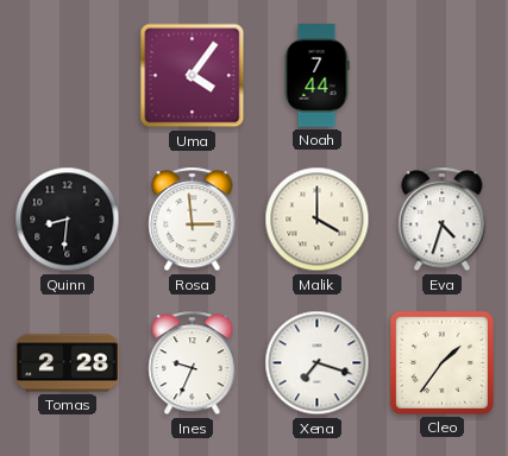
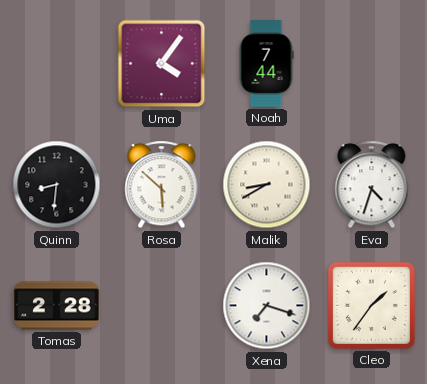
Rosa: 2:59 -> 5:52 (162, 185)
Malik: 4:00 -> 8:40 (267, 185)
Ines: 9:34 -> none (193, 363)
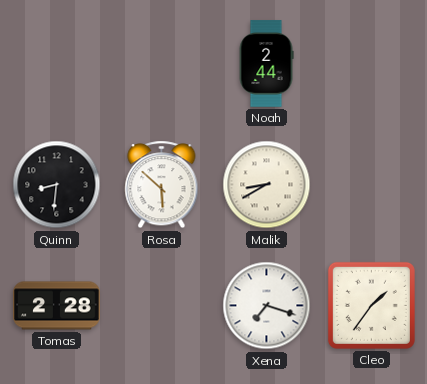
Uma: 4:06 -> none (162, 64)
Noah: 7:44 -> 2:44 (266, 64)
Eva: 4:33 -> none (372, 185)
